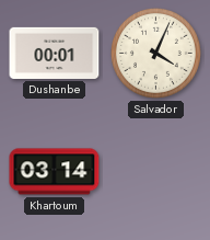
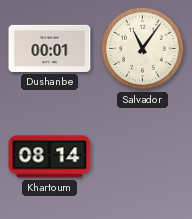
Salvador: 4:04 -> 11:06 (142, 48)
Khartoum: 03:14 -> 08:14 (50, 157)
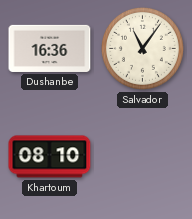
Dushanbe: 00:01 -> 16:36 (50, 48)
Khartoum: 08:14 -> 08:10 (50, 157)
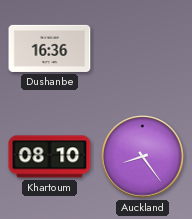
Salvador: 11:06 -> none (142, 48)
Auckland: none -> 8:24 (143, 157)
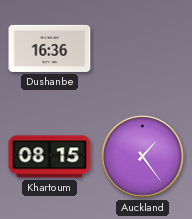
Khartoum: 08:10 -> 08:15 (50, 157)
Auckland: 8:24 -> 1:24 (143, 157)
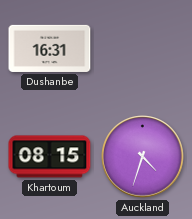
Dushanbe: 16:36 -> 16:31 (50, 48)
Auckland: 1:24 -> 4:33 (143, 157)
